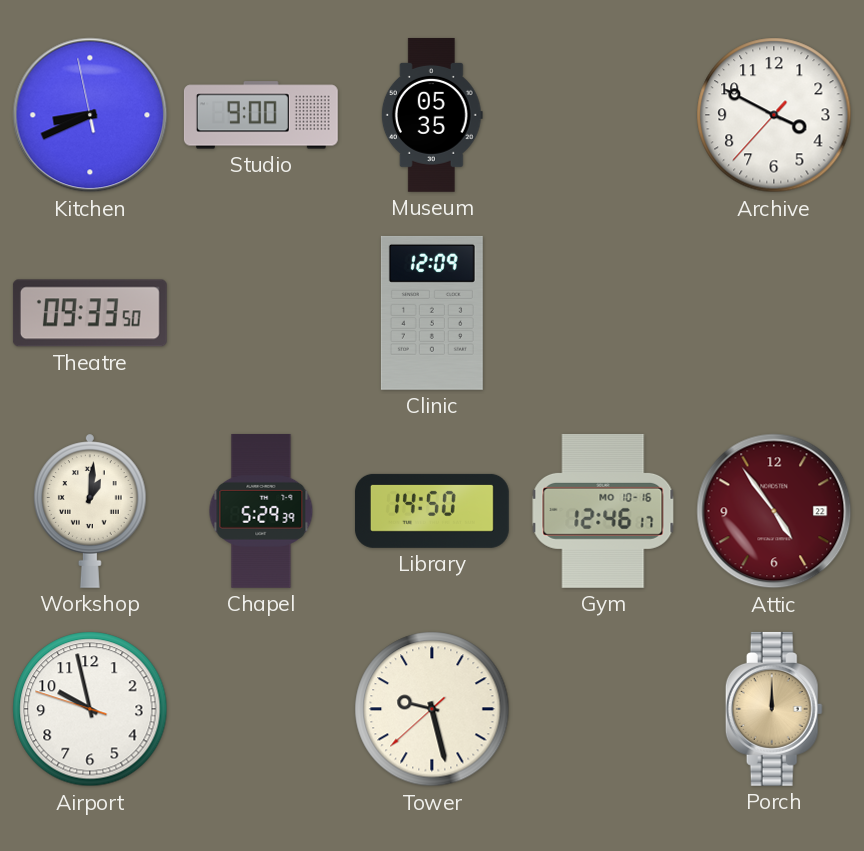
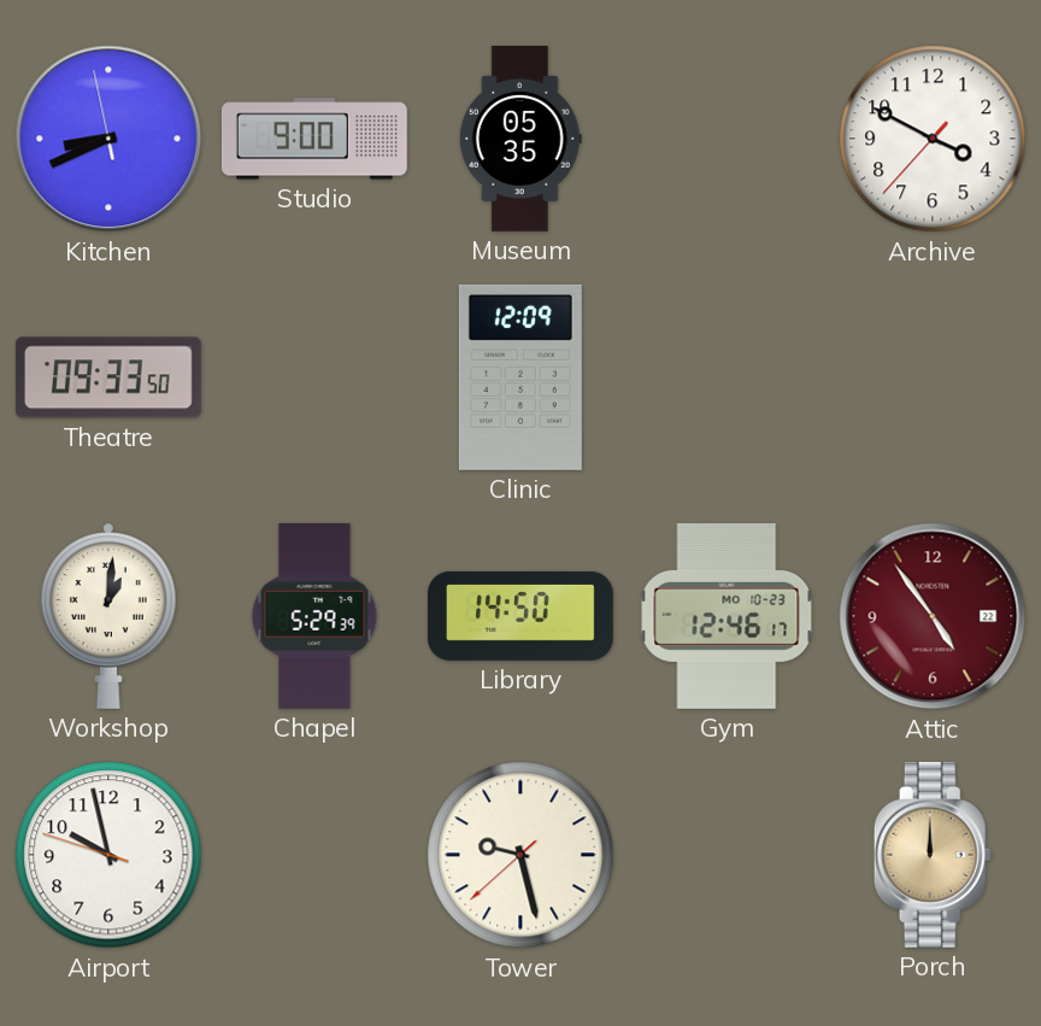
Gym date: MO 10-16 -> MO 10-23 (727, 616)
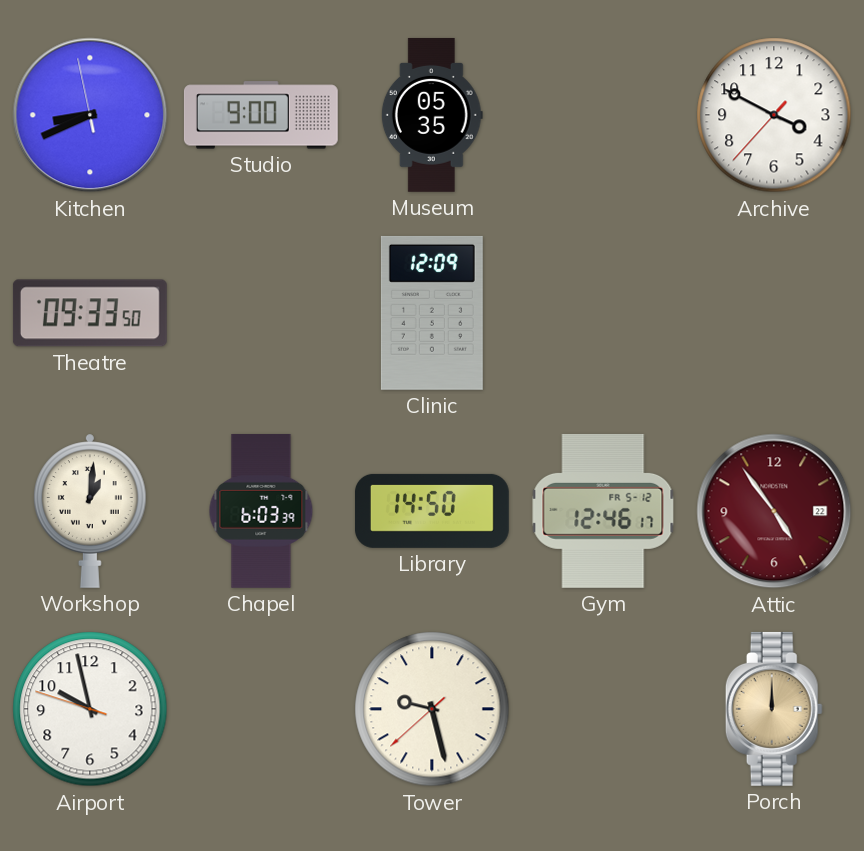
Chapel: 5:29 -> 6:03 (261, 511)
Gym date: MO 10-23 -> FR 5-12 (603, 511)
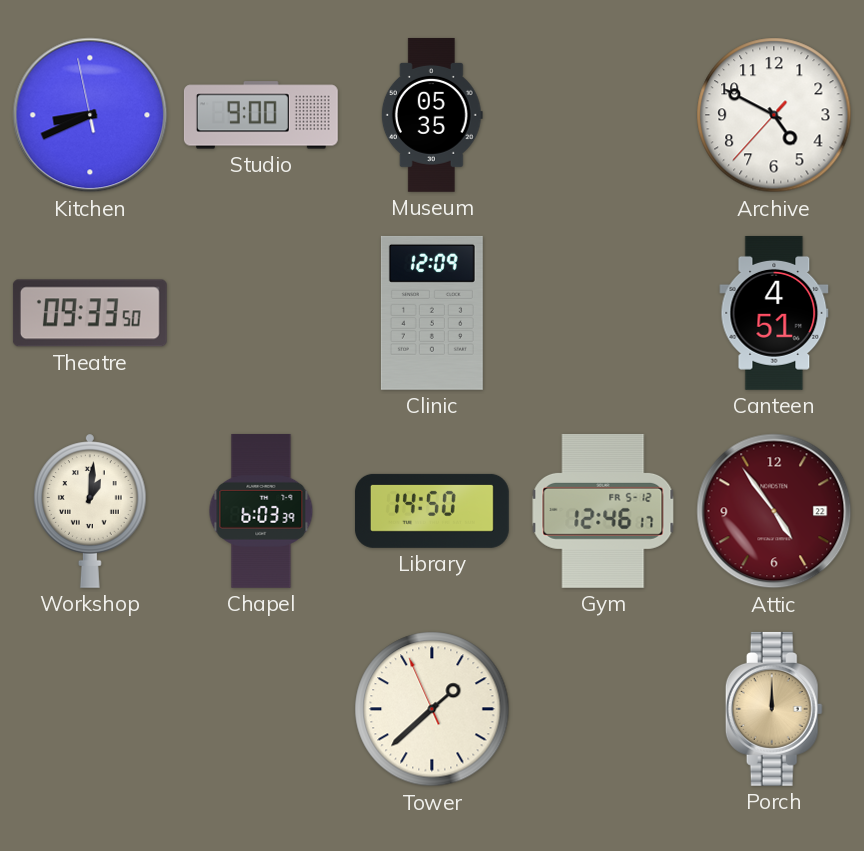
Archive: 3:49 -> 4:49 (774, 115)
Canteen: none -> 4:51 (774, 313)
Airport: 9:57 -> none (90, 709)
Tower: 9:27 -> 1:37 (432, 709)
